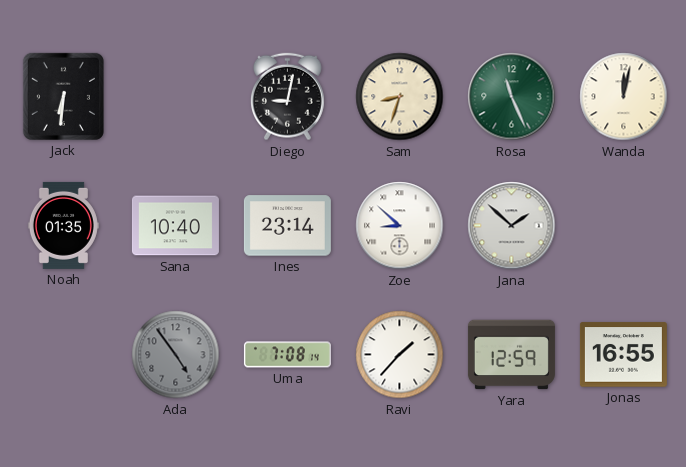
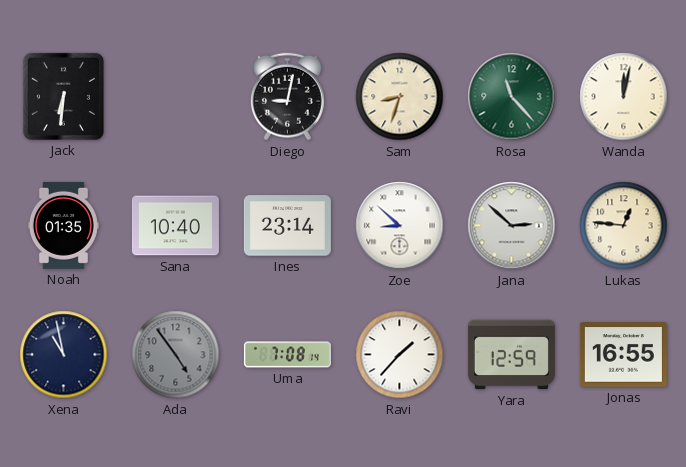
Rosa: 11:26 -> 11:23 (512, 97)
Jana: 1:52 -> 2:52 (512, 226)
Lukas: none -> 12:46 (624, 226)
Xena: none -> 10:58 (64, 355)
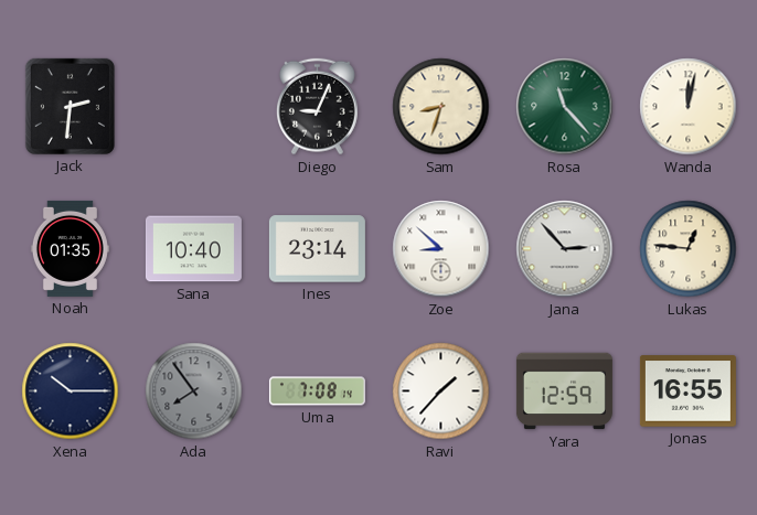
Jack: 6:31 -> 2:31 (70, 106)
Diego: 9:02 -> 9:04 (317, 107)
Jana: 2:52 -> 2:53 (565, 249)
Xena: 10:58 -> 10:15 (71, 391)
Ada: 4:54 -> 7:54 (194, 391)
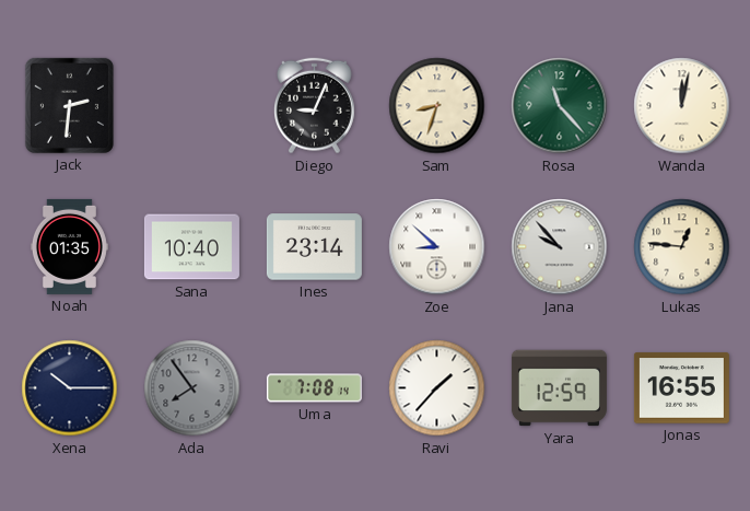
Jana: 2:53 -> 9:53 (560, 247)
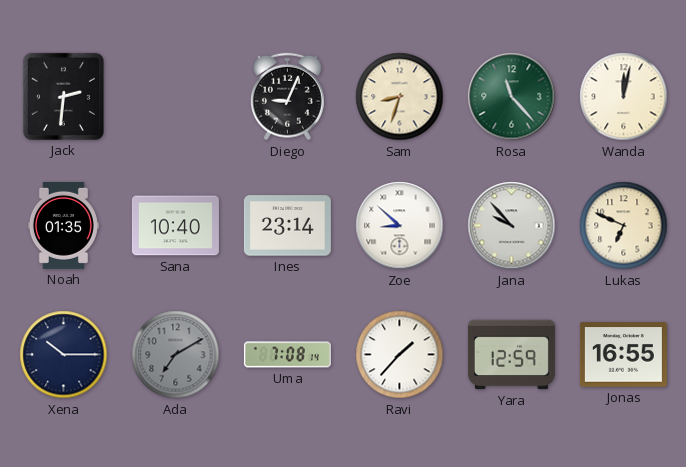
Lukas: 12:46 -> 6:49 (624, 226)
Ada: 7:54 -> 7:10 (176, 355)
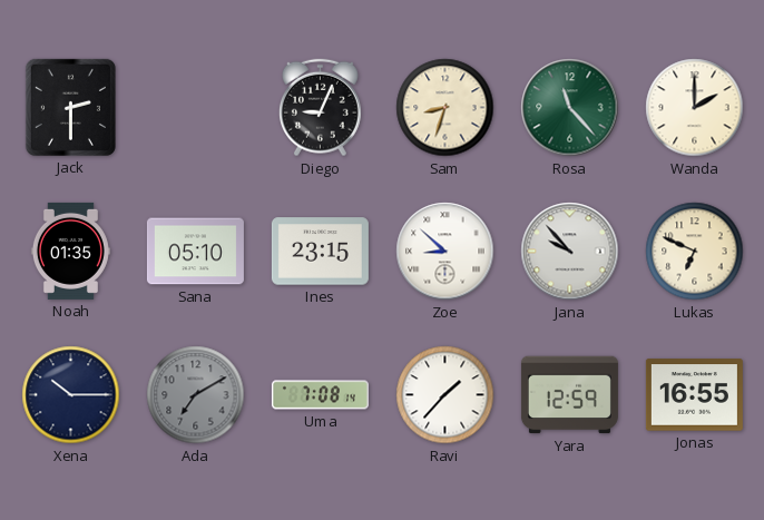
Jack: 2:31 -> 2:30 (70, 107)
Wanda: 12:02 -> 2:00 (695, 108)
Sana: 10:40 -> 05:10 (195, 252)
Ines: 23:14 -> 23:15 (320, 252)
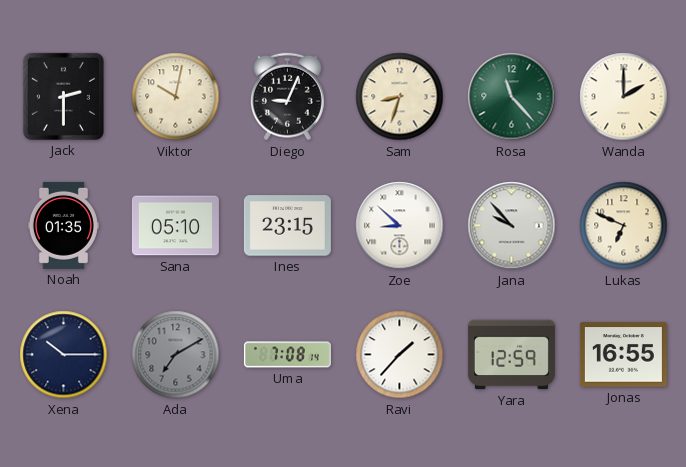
Viktor: none -> 10:02 (176, 97)
